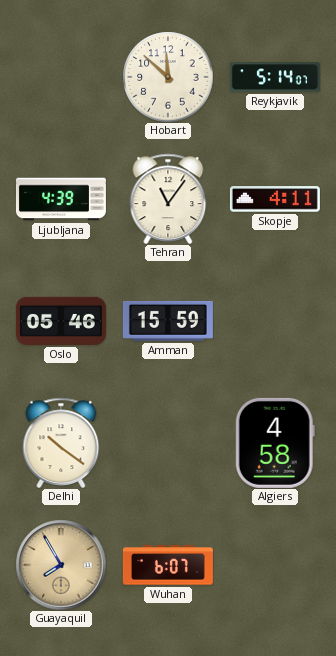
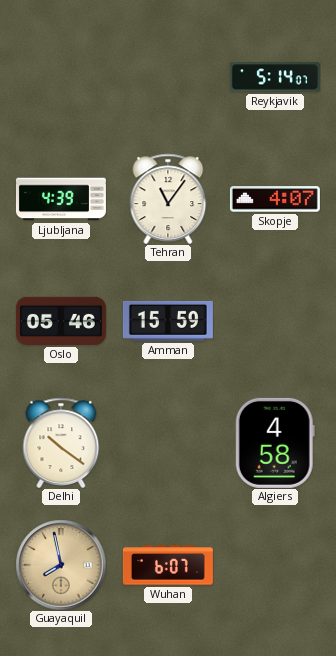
Hobart: 11:52 -> none (168, 77)
Skopje: 4:11 -> 4:07 (275, 199)
Guayaquil: 7:55 -> 7:58 (61, 565)
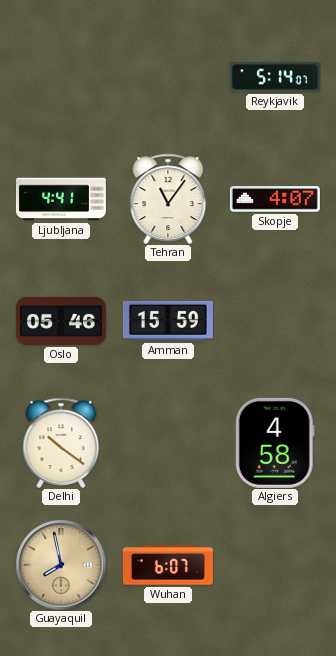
Ljubljana: 4:39 -> 4:41 (61, 199)
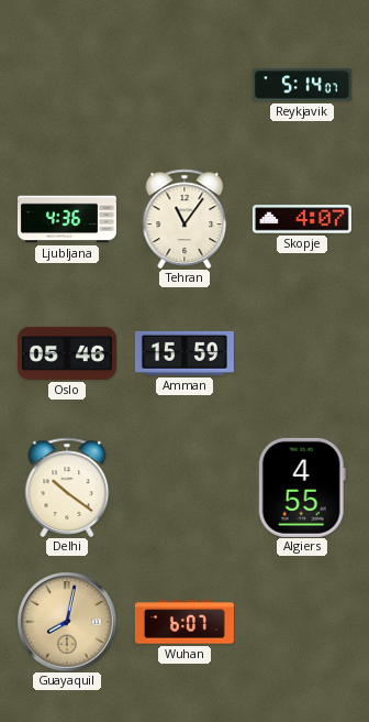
Ljubljana: 4:41 -> 4:36 (67, 219)
Algiers: 4:58 -> 4:55 (302, 488)
Guayaquil: 7:58 -> 8:02 (67, 622)
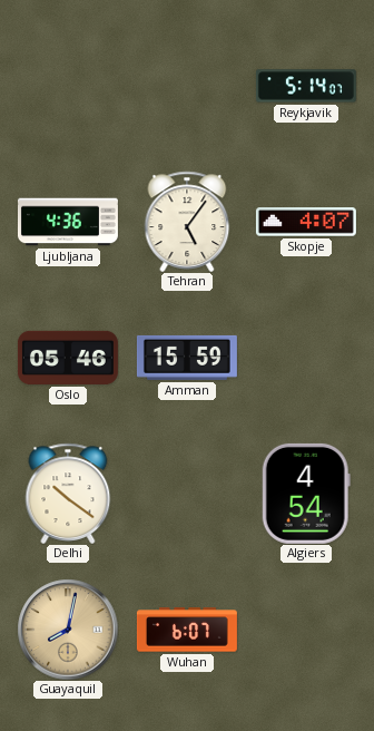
Tehran: 11:06 -> 5:06 (187, 222)
Algiers: 4:55 -> 4:54 (306, 494)
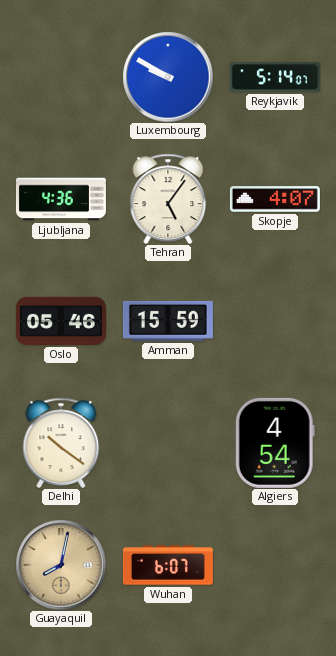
Luxembourg: none -> 9:50 (168, 77)
